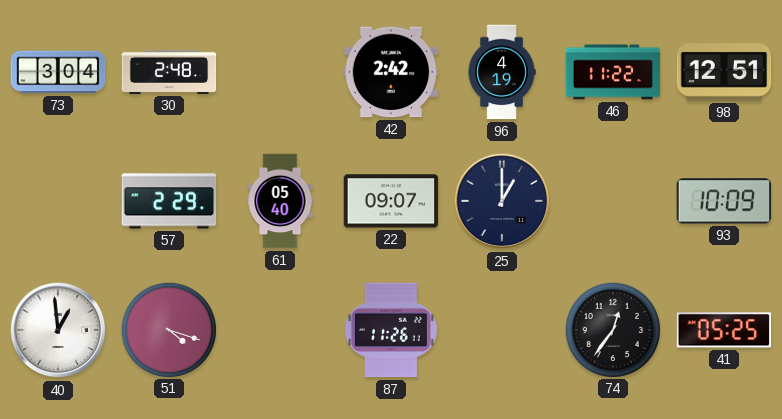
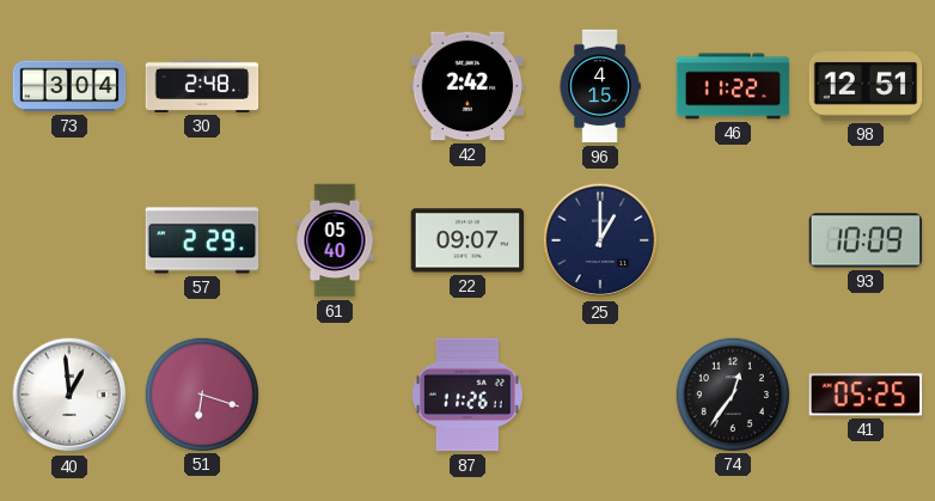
96: 4:19 -> 4:15 (600, 86)
51: 4:18 -> 6:18 (201, 393)
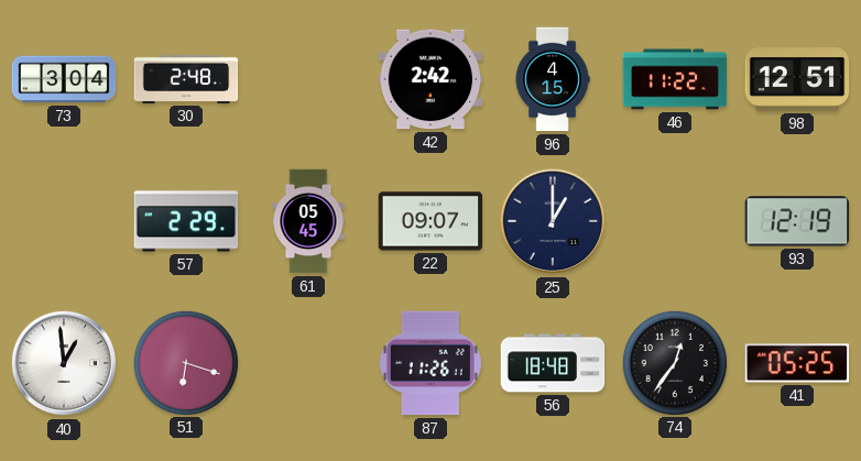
61: 05:40 -> 05:45 (308, 221)
93: 10:09 -> 12:19 (797, 221)
56: none -> 18:48 (553, 363)
